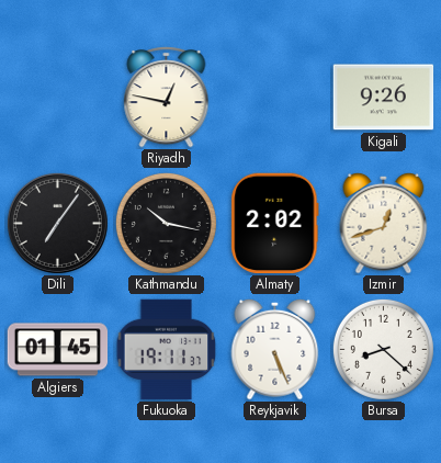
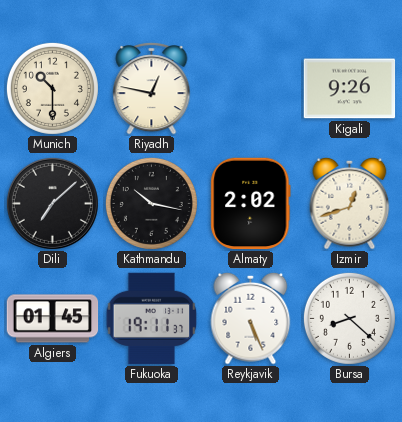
Munich: none -> 10:30 (52, 88)
Dili: 7:06 -> 7:08 (52, 203)
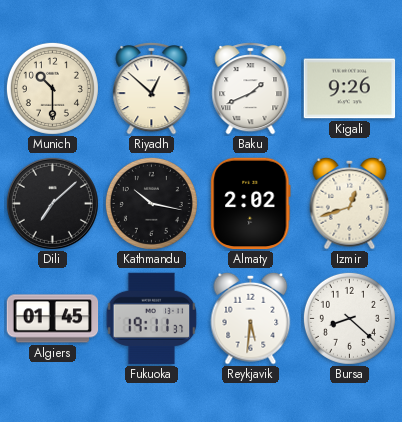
Riyadh: 12:47 -> 12:52 (152, 89)
Baku: none -> 1:41 (251, 89)
Reykjavik: 5:26 -> 5:31 (251, 318)
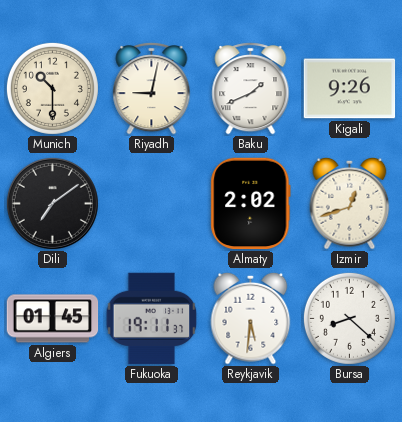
Riyadh: 12:52 -> 9:02 (152, 89)
Dili: 7:08 -> 7:09 (52, 203)
Kathmandu: 10:17 -> none (151, 203)
